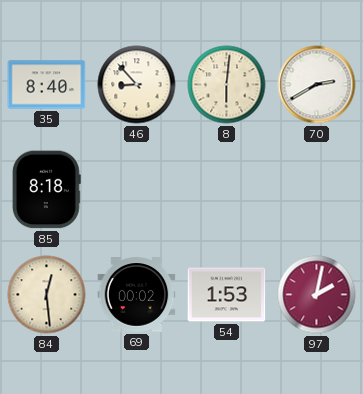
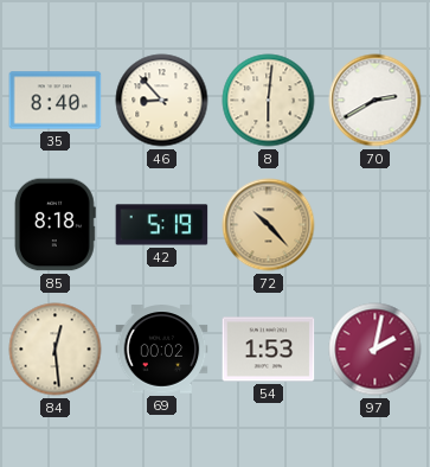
42: none -> 5:19 (162, 225)
72: none -> 10:23 (269, 225)
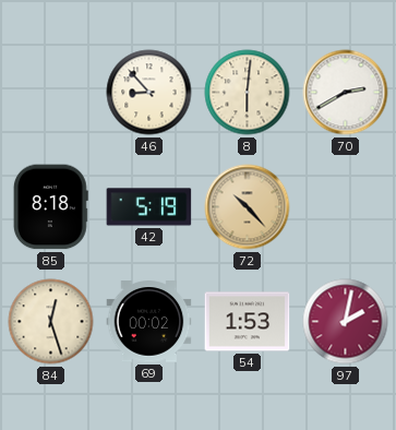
35: 8:40 -> none (56, 101)
84: 12:29 -> 12:27 (51, 322)
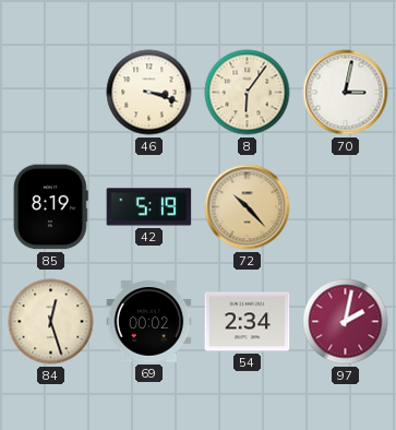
46: 8:53 -> 3:18 (149, 93)
8: 6:01 -> 6:06 (248, 93)
70: 2:40 -> 3:02 (346, 93)
85: 8:18 -> 8:19 (50, 207)
54: 1:53 -> 2:34 (248, 322)
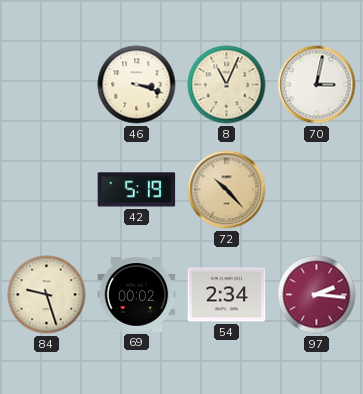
8: 6:06 -> 11:04 (227, 85)
85: 8:19 -> none (50, 207)
84: 12:27 -> 9:27 (47, 295)
97: 2:02 -> 2:16 (317, 295)
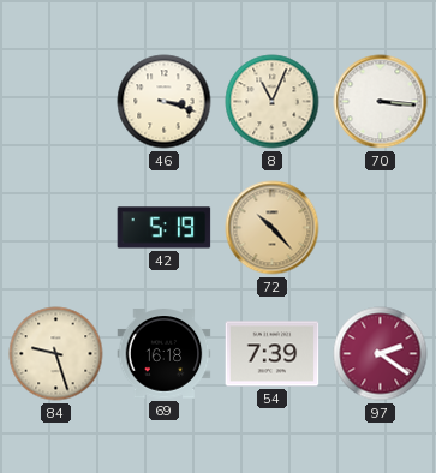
70: 3:02 -> 3:16 (381, 102)
69: 00:02 -> 16:18 (165, 354)
54: 2:34 -> 7:39 (273, 354)
97: 2:16 -> 2:21 (381, 354)
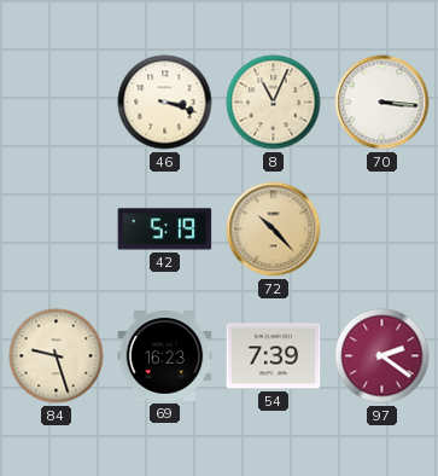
69: 16:18 -> 16:23 (165, 356)
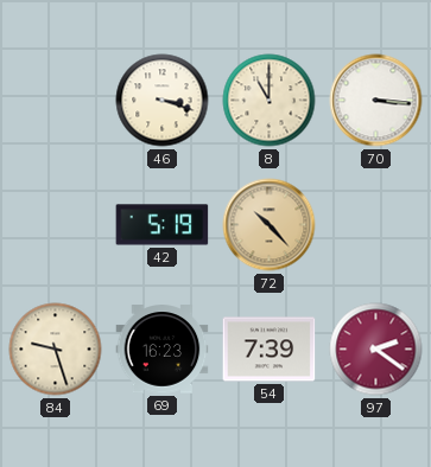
8: 11:04 -> 11:00 (270, 101)
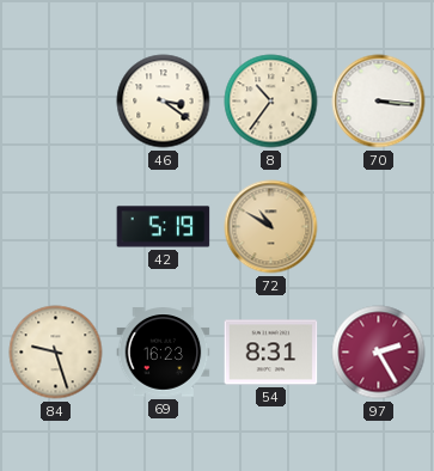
46: 3:18 -> 3:21 (164, 102)
8: 11:00 -> 10:36 (271, 102)
72: 10:23 -> 10:50 (271, 227)
54: 7:39 -> 8:31 (271, 353)
97: 2:21 -> 2:25 (379, 353)
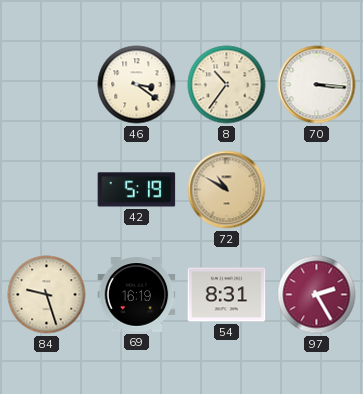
69: 16:23 -> 16:19 (137, 295)
